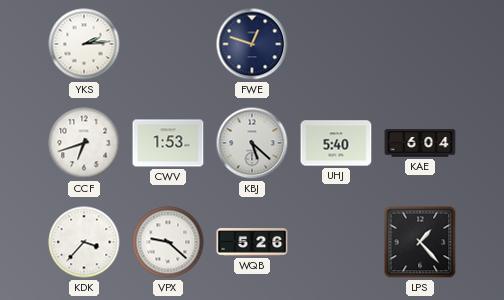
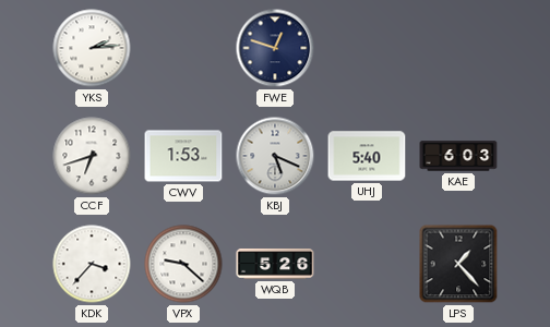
KBJ: 5:22 -> 5:19 (275, 156)
KAE: 6:04 -> 6:03 (458, 156)
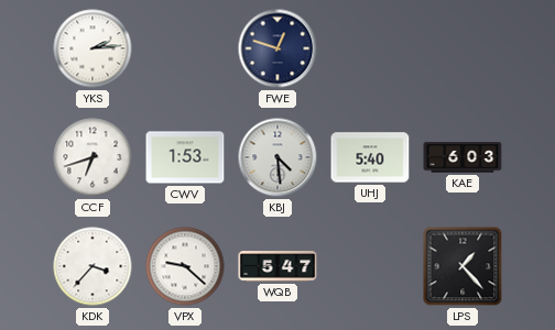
KBJ: 5:19 -> 4:29 (277, 157)
WQB: 5:26 -> 5:47 (277, 266)
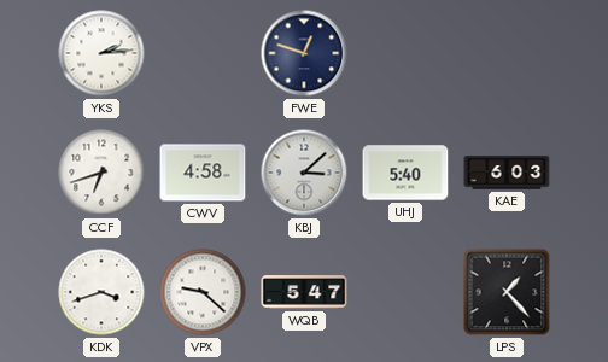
CWV: 1:53 -> 4:58 (203, 173)
KBJ: 4:29 -> 3:08 (304, 173)
KDK: 3:37 -> 3:42 (101, 292)
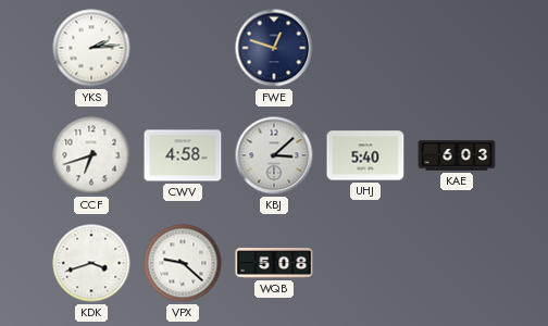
WQB: 5:47 -> 5:08 (274, 263)
LPS: 1:23 -> none (507, 292)
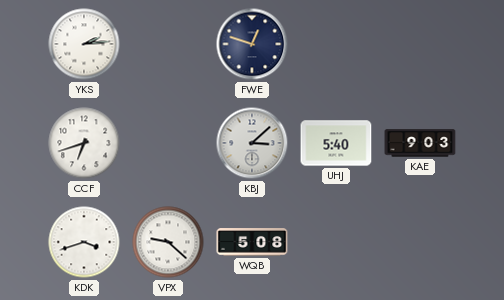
CWV: 4:58 -> none (183, 155)
KAE: 6:03 -> 9:03 (420, 143)
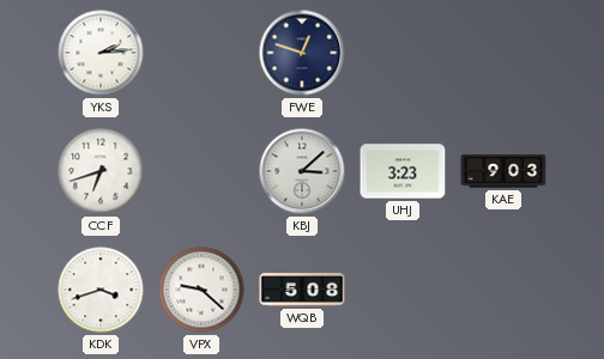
UHJ: 5:40 -> 3:23 (403, 171)
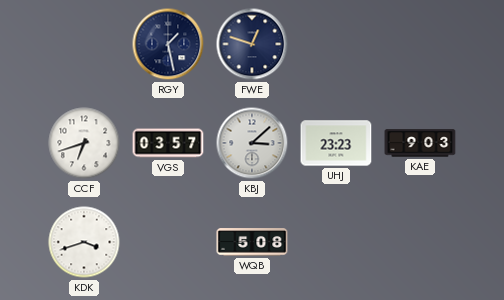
YKS: 2:14 -> none (101, 53)
RGY: none -> 1:28 (168, 44)
VGS: none -> 03:57 (168, 143)
UHJ: 3:23 -> 23:23 (336, 143)
VPX: 9:22 -> none (201, 290)
